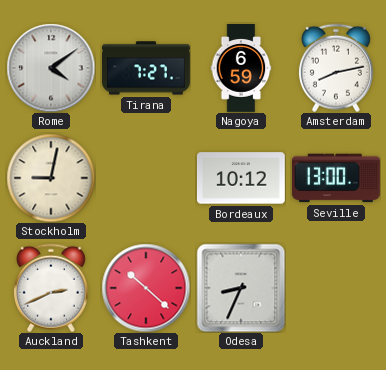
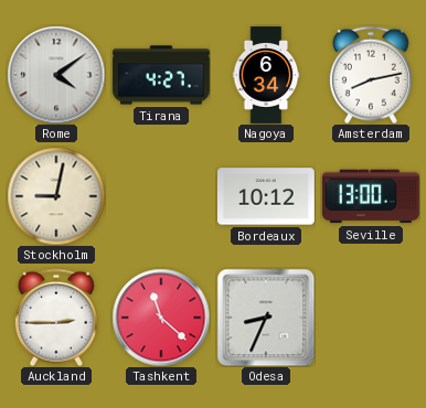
Tirana: 7:27 -> 4:27 (162, 75)
Nagoya: 6:59 -> 6:34 (266, 76)
Auckland: 2:41 -> 2:45 (56, 318)
Tashkent: 10:22 -> 11:22 (161, 318)
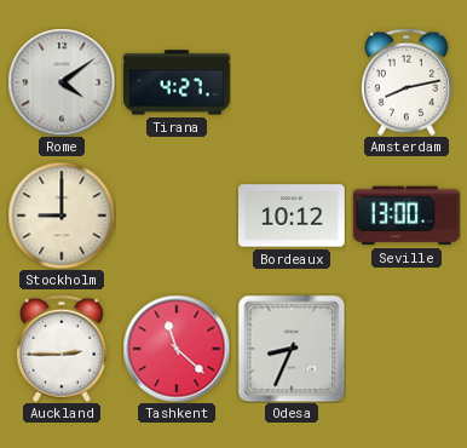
Nagoya: 6:34 -> none (266, 76)
Stockholm: 9:02 -> 9:00 (62, 216)
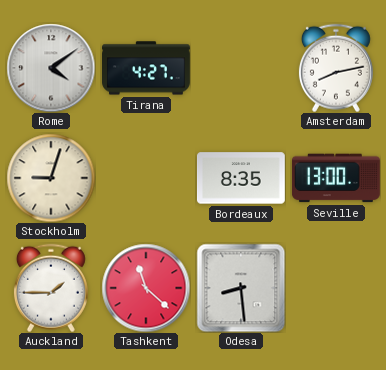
Stockholm: 9:00 -> 9:03 (51, 178)
Bordeaux: 10:12 -> 8:35 (241, 178)
Auckland: 2:45 -> 1:45 (51, 288)
Odesa: 8:34 -> 8:29 (241, 288)
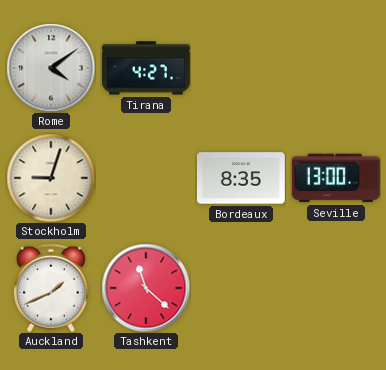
Amsterdam: 8:13 -> none (336, 68)
Auckland: 1:45 -> 1:41 (51, 288)
Odesa: 8:29 -> none (241, 288)
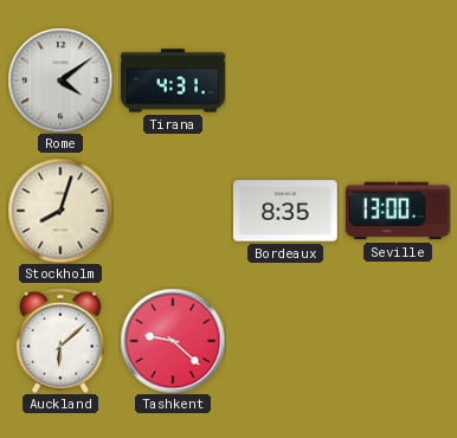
Tirana: 4:27 -> 4:31 (174, 80)
Stockholm: 9:03 -> 8:03 (60, 211)
Auckland: 1:41 -> 6:08 (60, 341)
Tashkent: 11:22 -> 9:22 (173, 341)
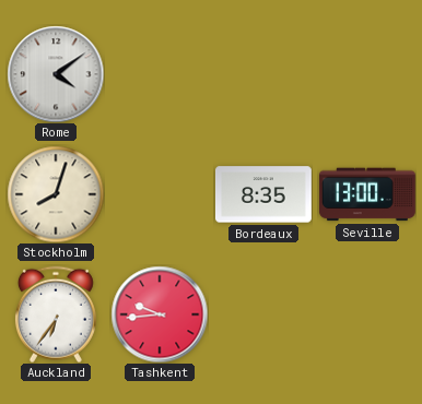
Tirana: 4:31 -> none (174, 80)
Auckland: 6:08 -> 6:36 (56, 314)
Tashkent: 9:22 -> 9:44 (160, 314)
